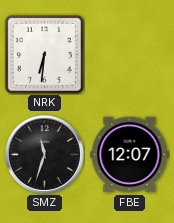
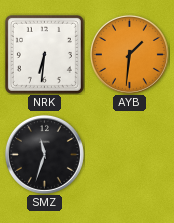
AYB: none -> 1:31 (129, 54)
FBE: 12:07 -> none (130, 155)
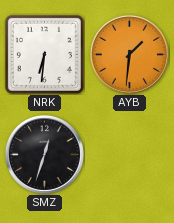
SMZ: 11:33 -> 12:33 (44, 154)
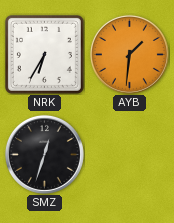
NRK: 6:31 -> 6:35 (44, 54)
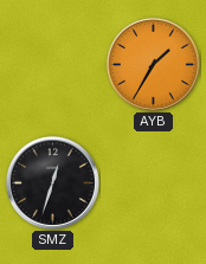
NRK: 6:35 -> none (44, 54)
AYB: 1:31 -> 1:35 (153, 64)
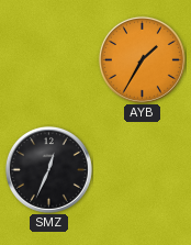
SMZ: 12:33 -> 12:34 (48, 169)
